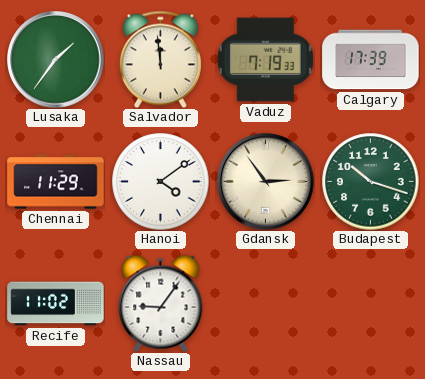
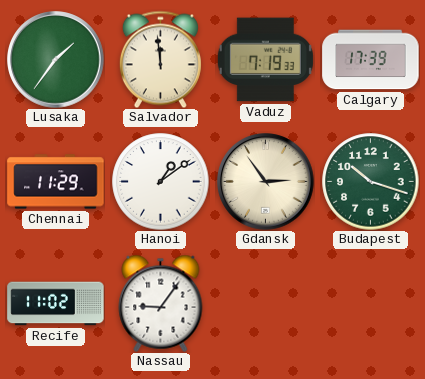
Hanoi: 4:09 -> 1:09 (161, 182)
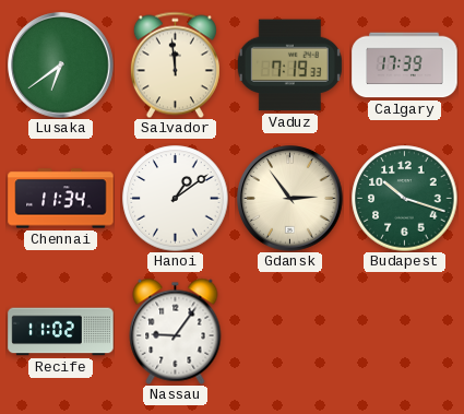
Lusaka: 1:36 -> 6:39 (61, 66)
Chennai: 11:29 -> 11:34 (61, 199)
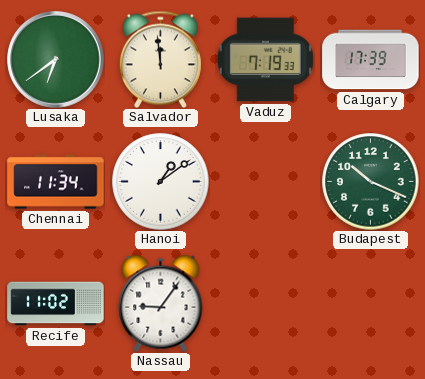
Gdansk: 2:54 -> none (290, 199)
Budapest: 10:18 -> 10:19 (371, 182)
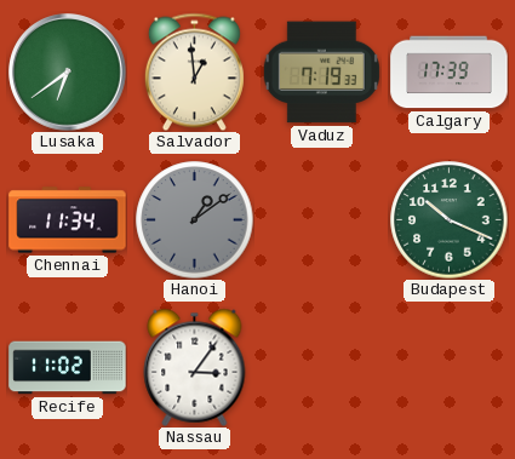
Salvador: 11:59 -> 12:59 (194, 71)
Hanoi dial: white -> grey (195, 220)
Nassau: 9:06 -> 3:06 (195, 367)
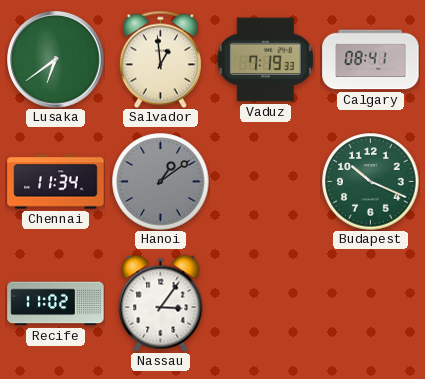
Calgary: 17:39 -> 08:41 (371, 60)
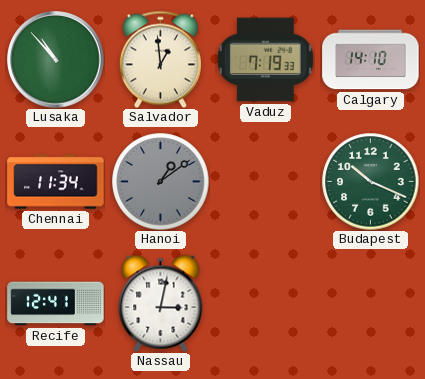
Lusaka: 6:39 -> 10:53 (56, 60)
Calgary: 08:41 -> 14:10 (371, 60)
Recife: 11:02 -> 12:41 (56, 304)
Nassau: 3:06 -> 3:02 (161, 303)
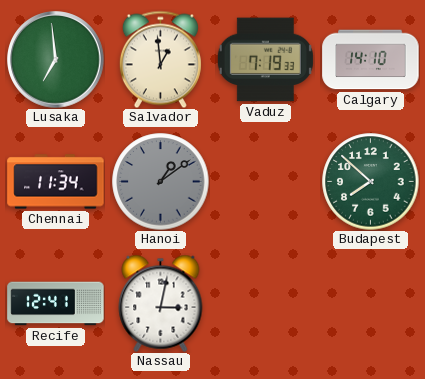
Lusaka: 10:53 -> 6:59 (56, 60)
Budapest: 10:19 -> 7:52 (371, 182)
